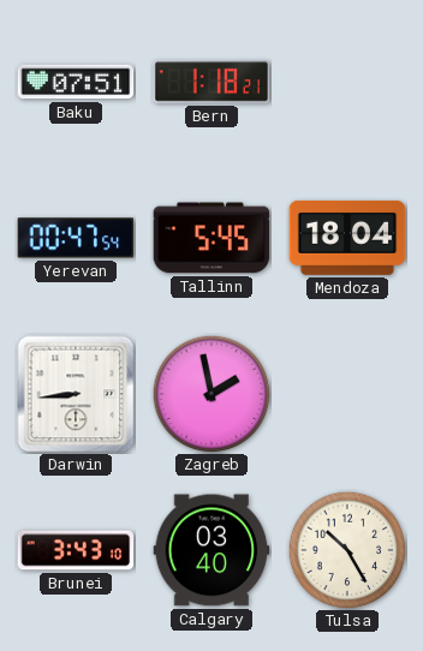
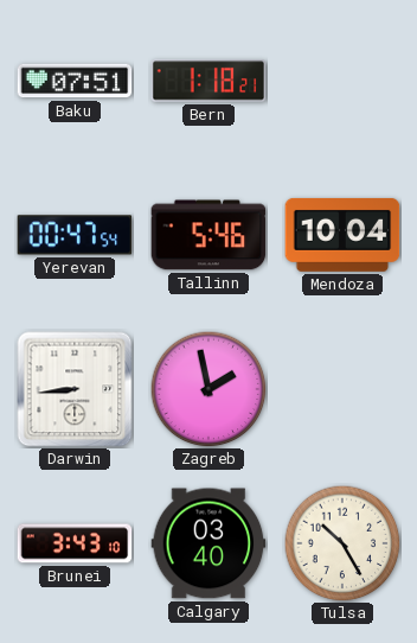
Tallinn: 5:45 -> 5:46 (208, 235)
Mendoza: 18:04 -> 10:04 (342, 235)
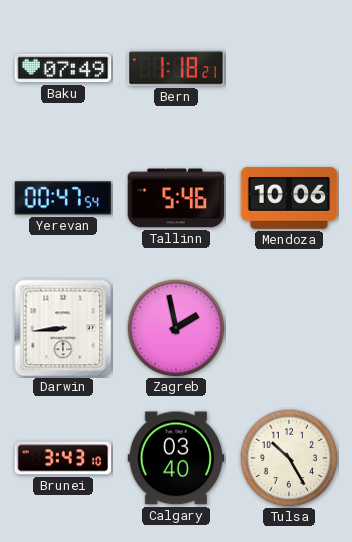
Baku: 07:51 -> 07:49 (63, 68)
Mendoza: 10:04 -> 10:06 (289, 198)
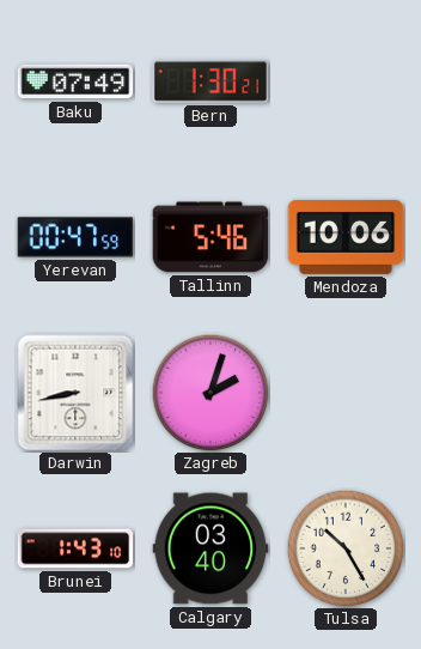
Bern: 1:18 -> 1:30 (210, 81)
Yerevan: 00:47:54 -> 00:47:59 (75, 237)
Darwin: 8:44 -> 8:43 (75, 393)
Zagreb: 1:58 -> 2:03 (210, 393)
Brunei: 3:43 -> 1:43 (75, 548)
